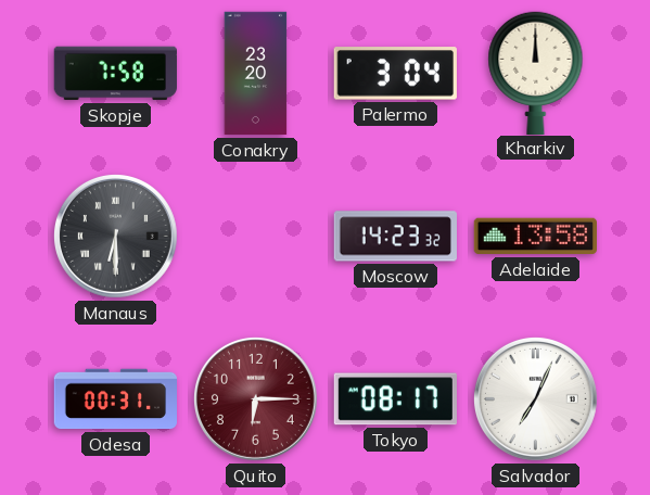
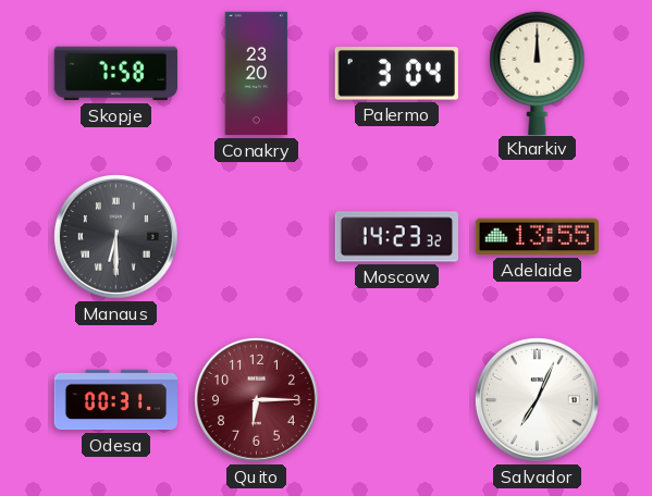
Adelaide: 13:58 -> 13:55 (537, 237)
Tokyo: 08:17 -> none (395, 399)
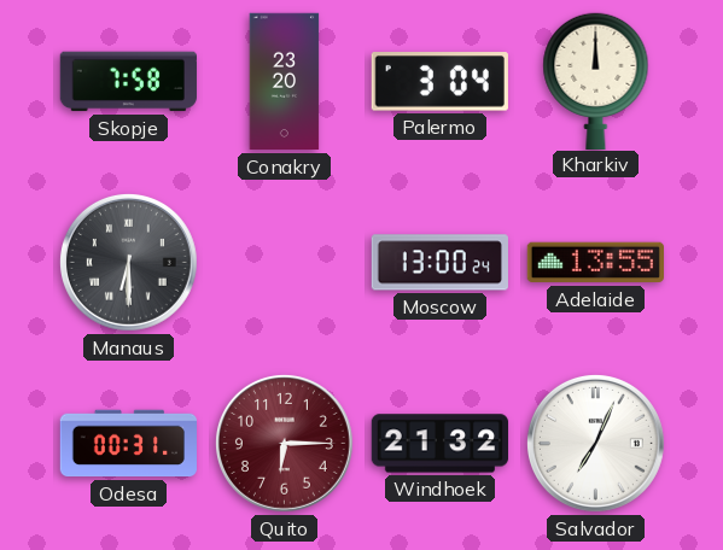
Moscow: 14:23 -> 13:00 (439, 263)
Windhoek: none -> 21:32 (441, 444)
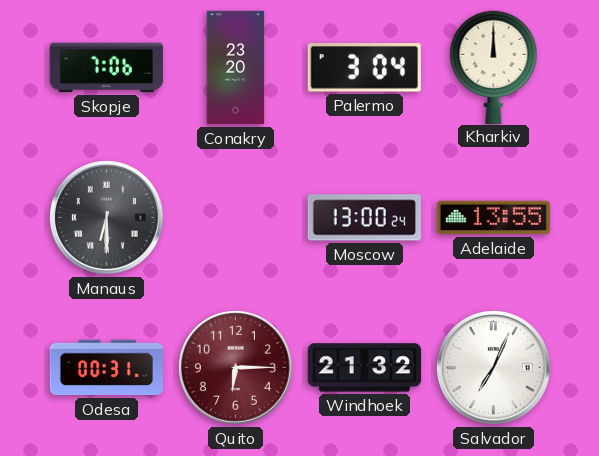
Skopje: 7:58 -> 7:06 (106, 68)
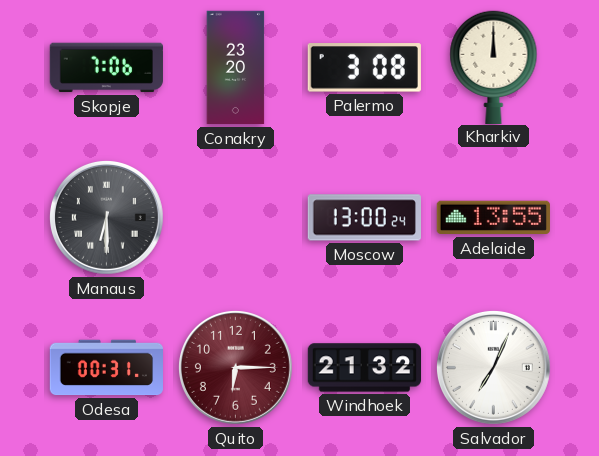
Palermo: 3:04 -> 3:08 (364, 68)
